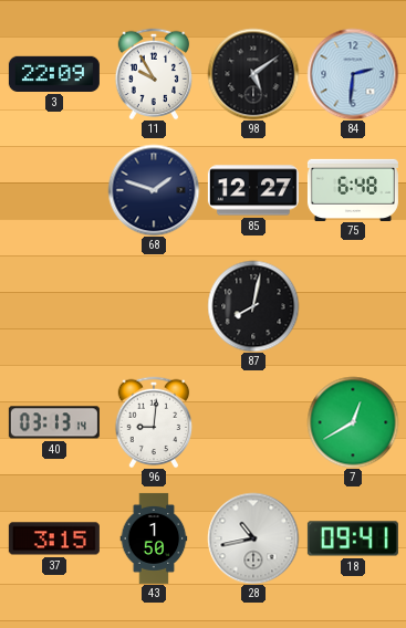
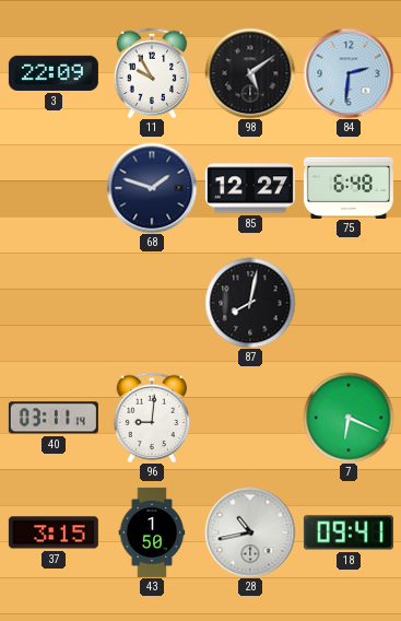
40: 03:13 -> 03:11 (54, 418)
7: 12:40 -> 6:19 (349, 418)
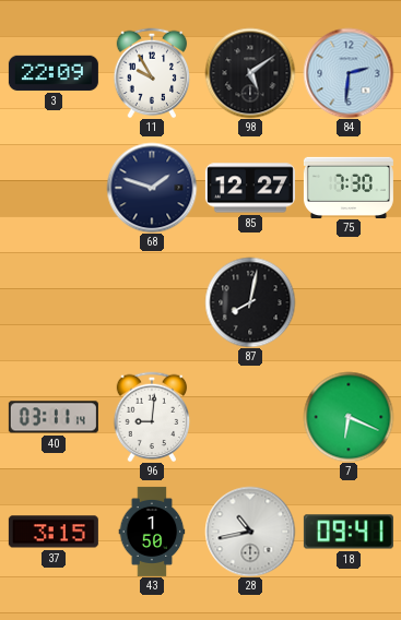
75: 6:48 -> 7:30 (349, 187)
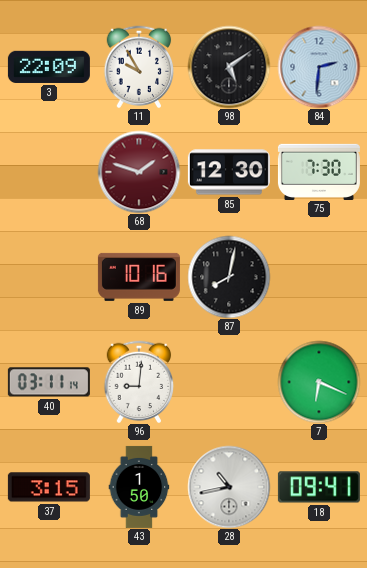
68 dial: navy -> burgundy (139, 172)
85: 12:27 -> 12:30 (229, 172)
89: none -> 10:16 (139, 277)
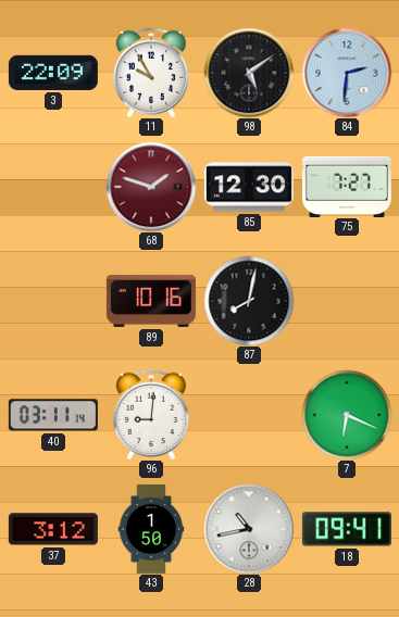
75: 7:30 -> 7:27 (347, 186)
37: 3:15 -> 3:12 (53, 529)
